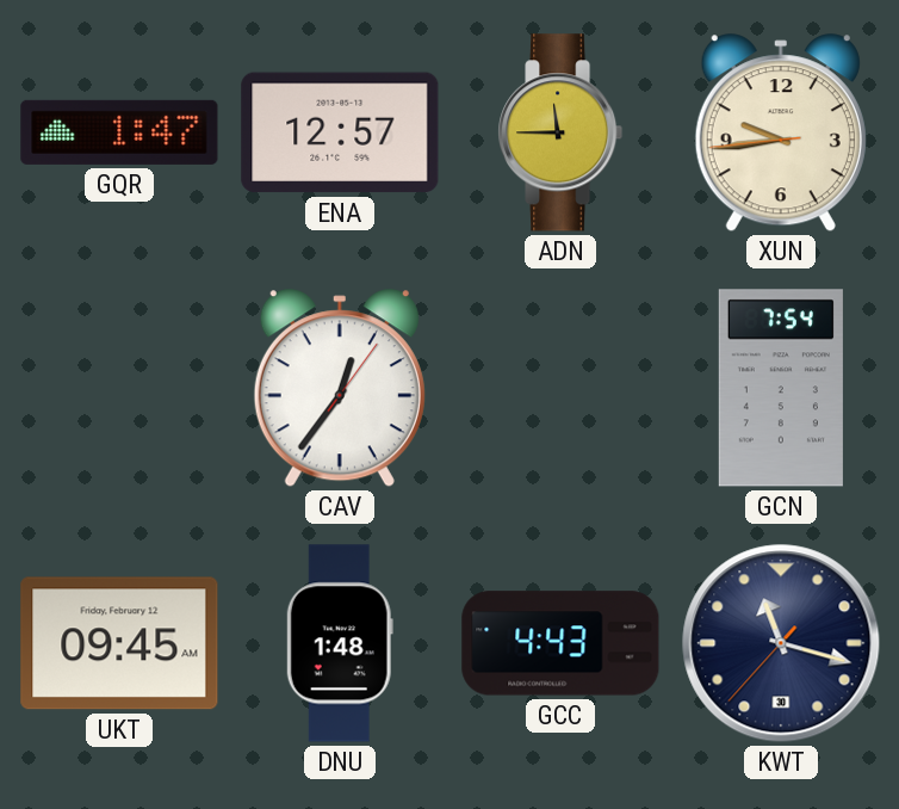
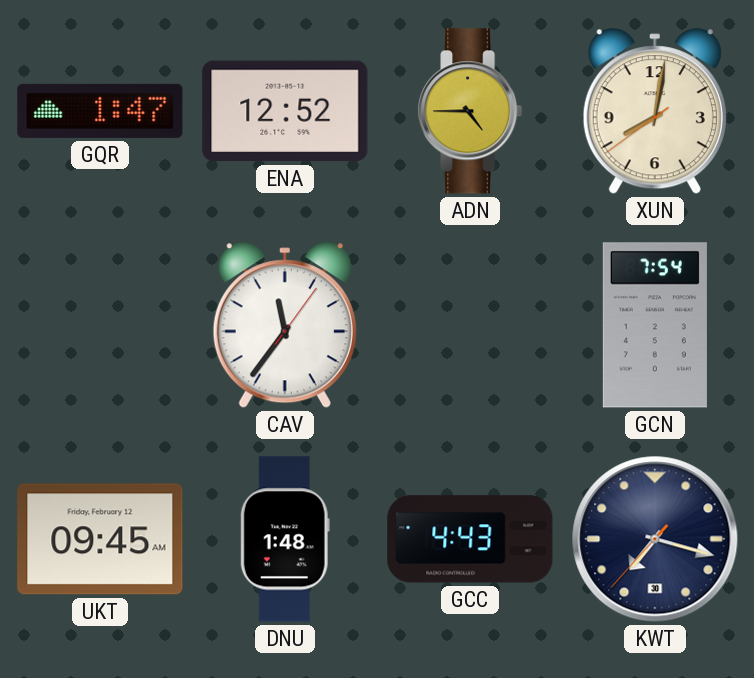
ENA: 12:57 -> 12:52 (285, 111)
ADN: 11:45 -> 4:45 (470, 111)
XUN: 9:43 -> 8:01 (655, 112)
CAV: 12:36 -> 11:36 (285, 326)
KWT: 11:17 -> 7:17 (655, 539)
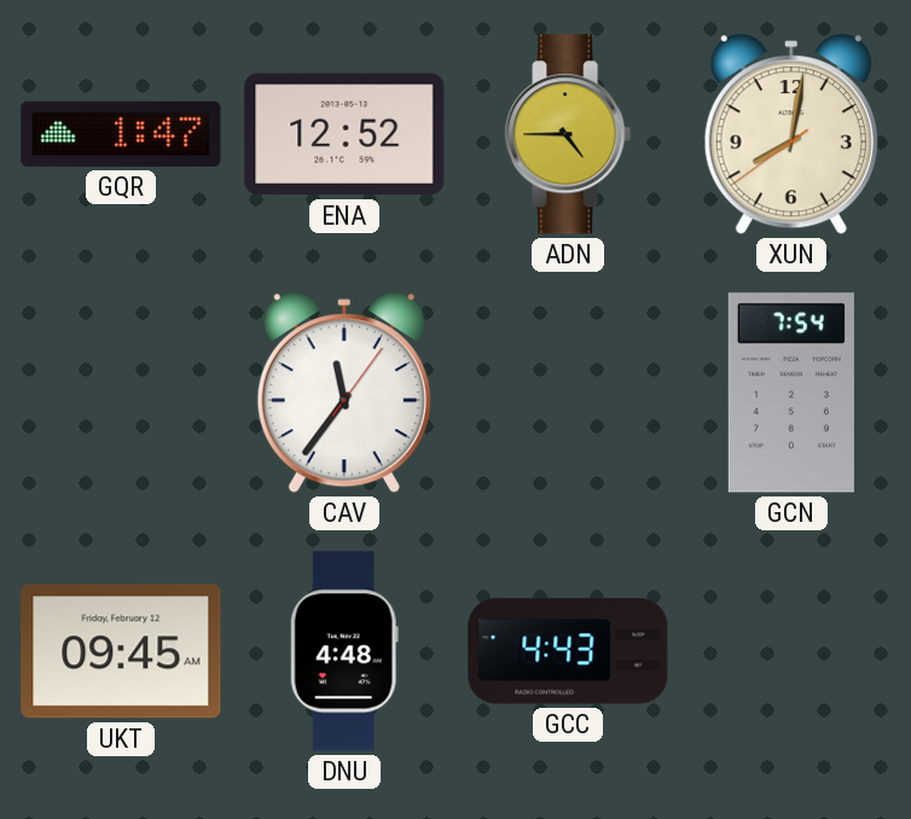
DNU: 1:48 -> 4:48 (344, 651)
KWT: 7:17 -> none (655, 539)
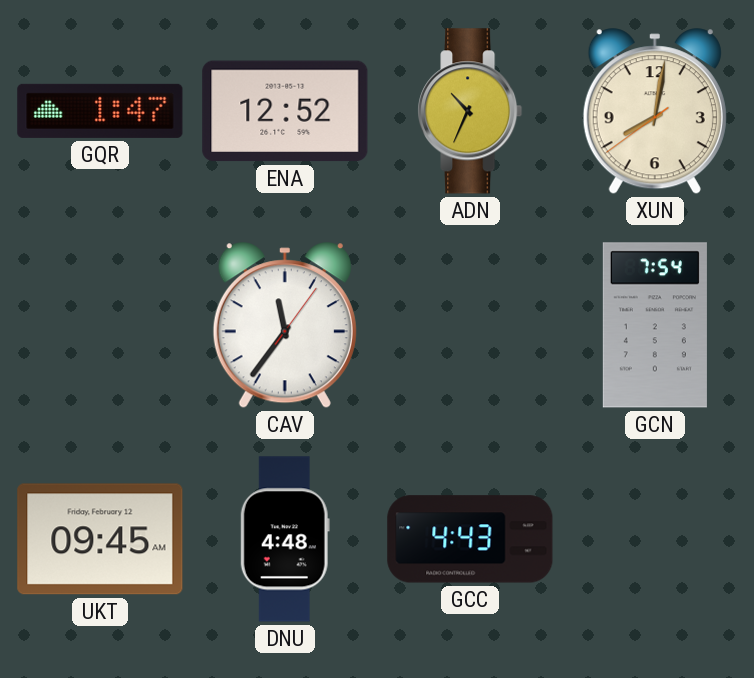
ADN: 4:45 -> 10:34 (470, 111)
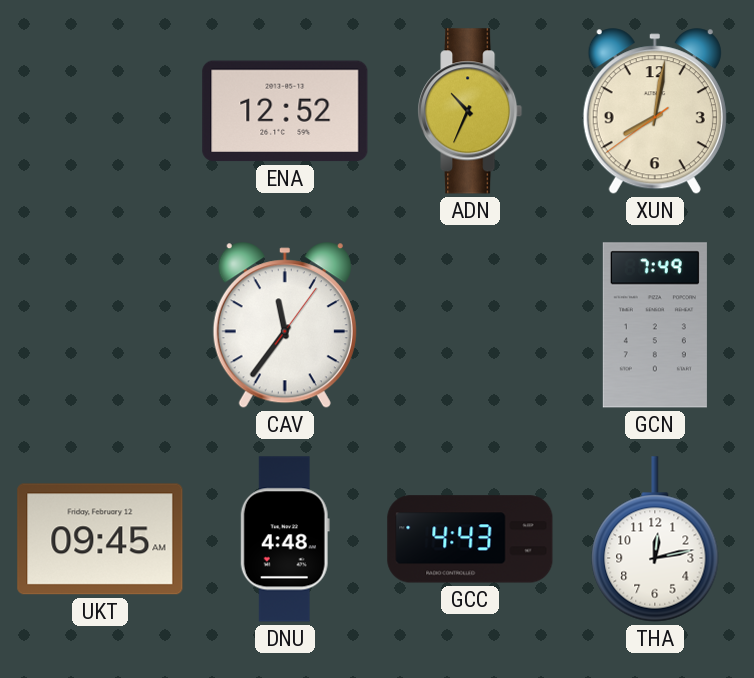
GQR: 1:47 -> none (100, 111)
GCN: 7:54 -> 7:49 (655, 325)
THA: none -> 12:13 (655, 539)
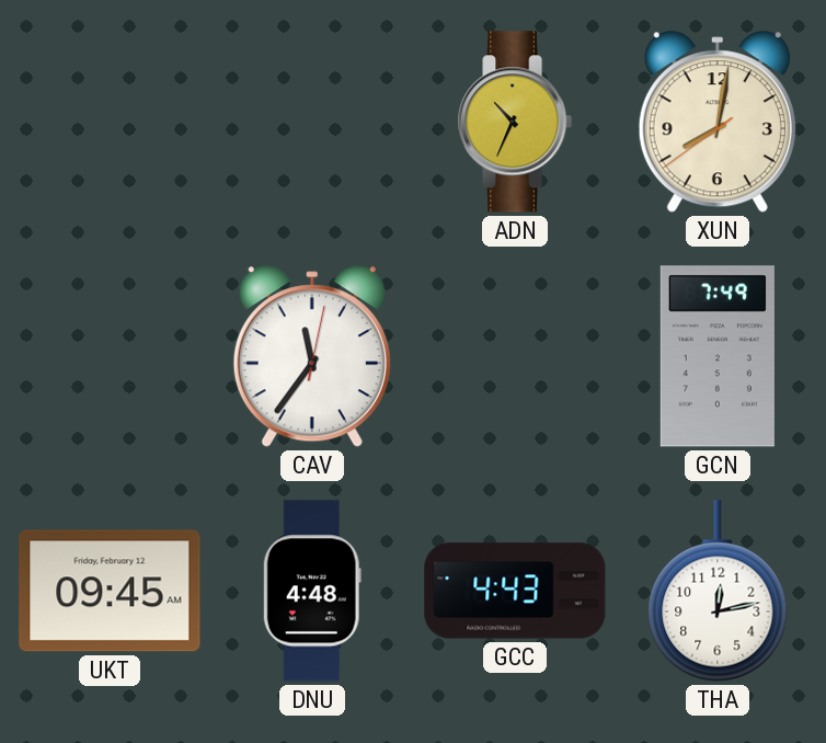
ENA: 12:52 -> none (285, 111)
CAV: 11:36:06 -> 11:36:02 (312, 357)
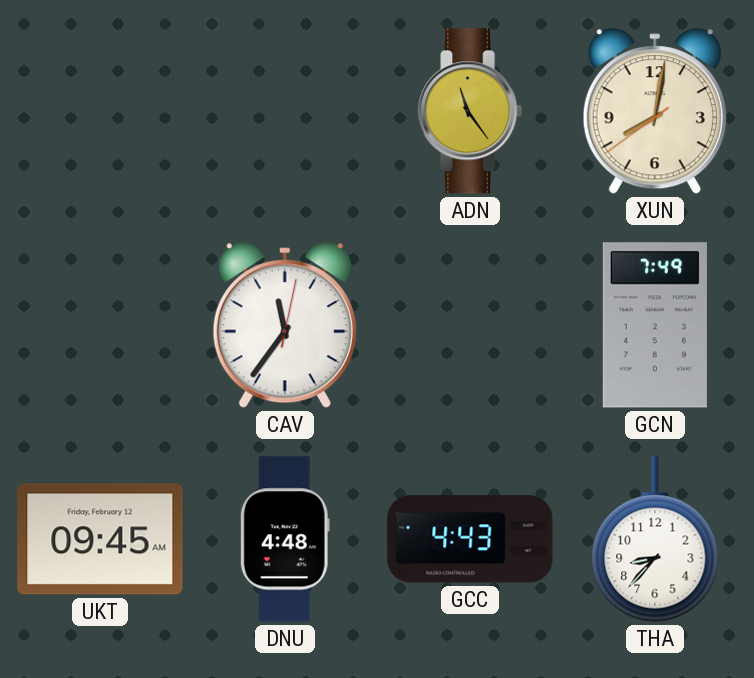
ADN: 10:34 -> 11:24 (470, 111)
THA: 12:13 -> 8:37 (655, 539)
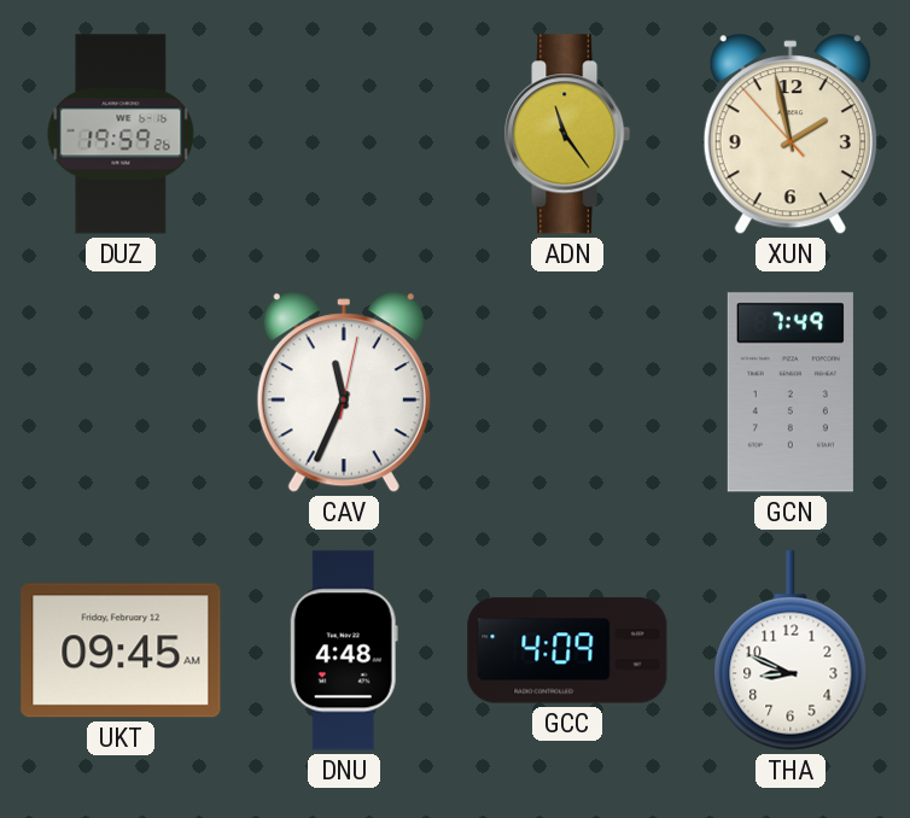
DUZ: none -> 19:59 (121, 134)
XUN: 8:01 -> 1:57 (791, 135)
CAV: 11:36 -> 11:34 (344, 393)
GCC: 4:43 -> 4:09 (567, 650)
THA: 8:37 -> 8:49 (791, 650)
